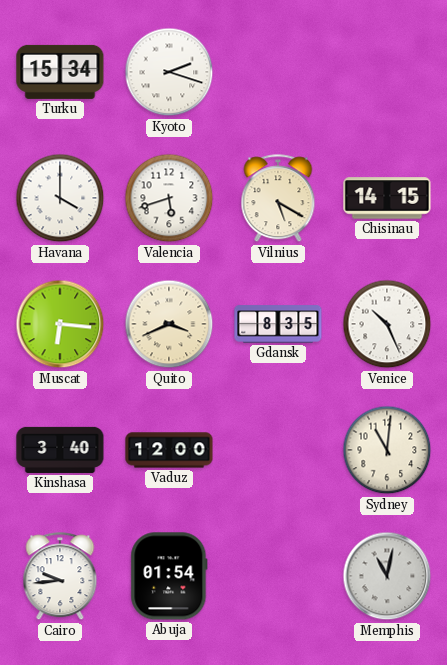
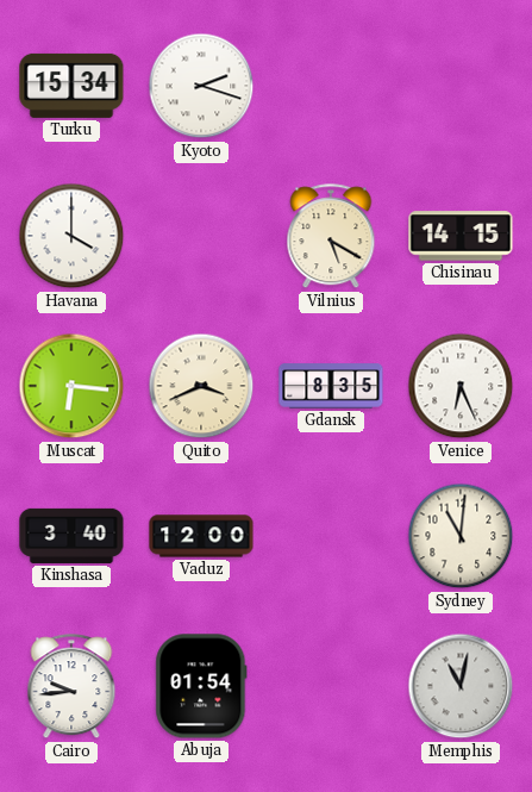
Valencia: 5:42 -> none (169, 198)
Venice: 10:26 -> 6:26 (461, 386)
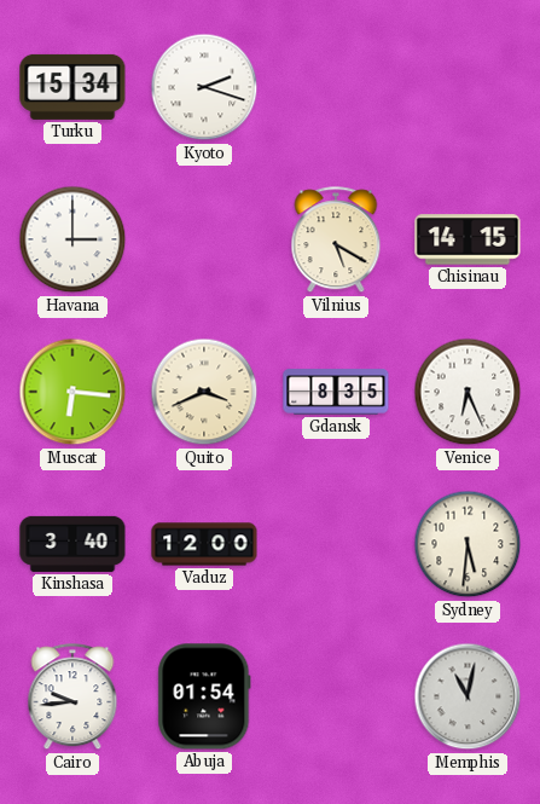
Havana: 4:00 -> 3:00 (72, 239)
Sydney: 11:01 -> 5:31 (468, 544)
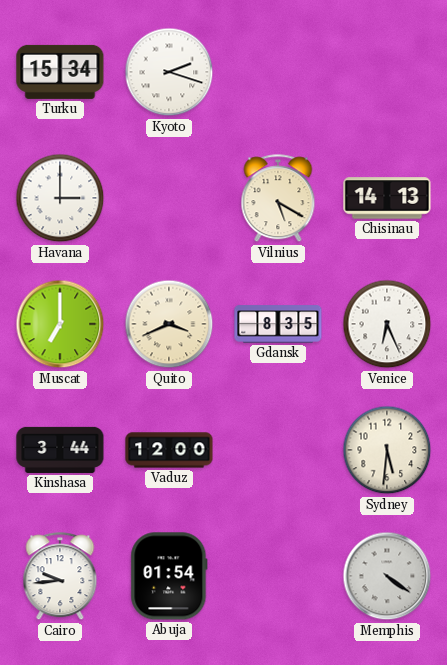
Chisinau: 14:15 -> 14:13 (387, 198)
Muscat: 6:16 -> 7:00 (60, 324)
Kinshasa: 3:40 -> 3:44 (60, 450)
Memphis: 11:02 -> 4:21 (387, 576)
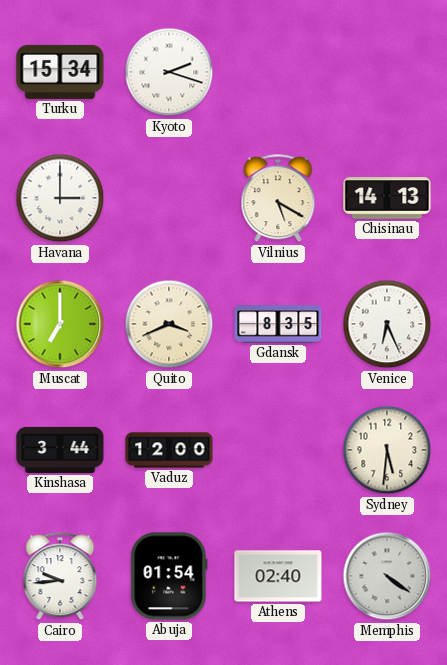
Athens: none -> 02:40 (278, 576)
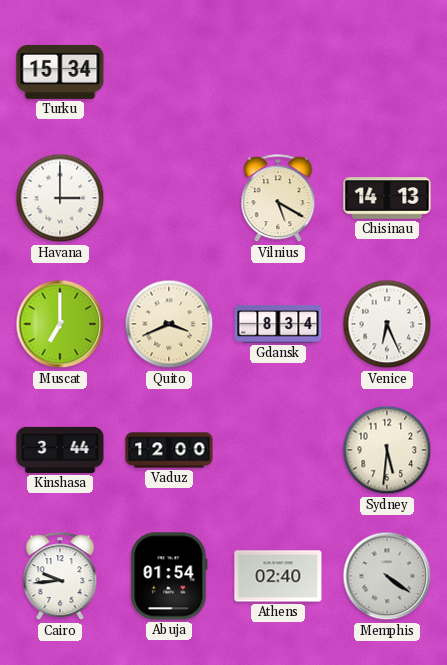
Kyoto: 2:18 -> none (169, 72)
Gdansk: 8:35 -> 8:34 (278, 324)
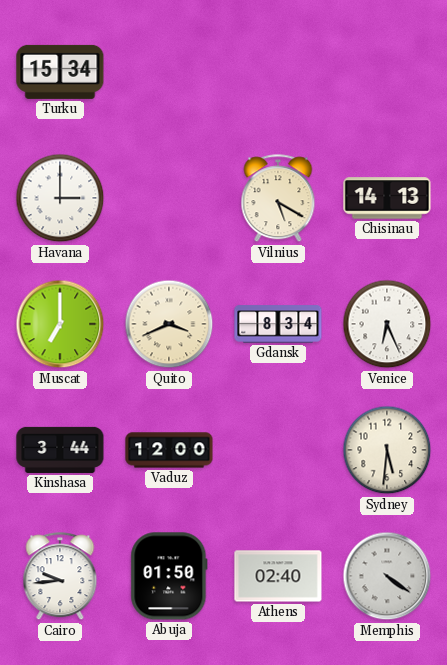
Abuja: 01:54 -> 01:50 (169, 576)
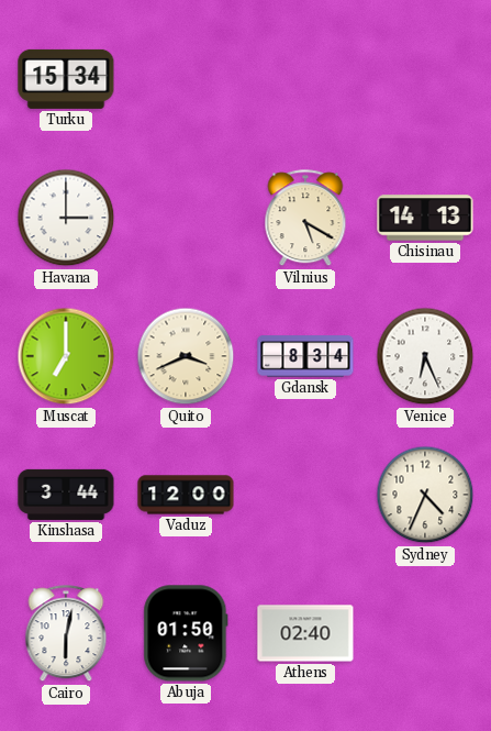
Sydney: 5:31 -> 4:34 (425, 495)
Cairo: 9:44 -> 6:02 (66, 634)
Memphis: 4:21 -> none (387, 576)
